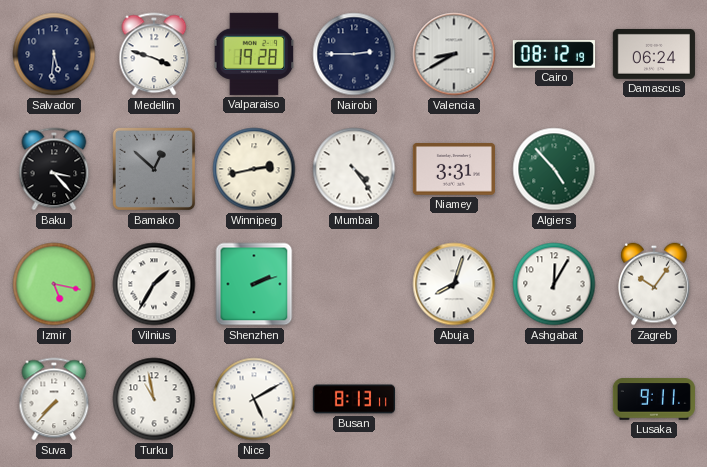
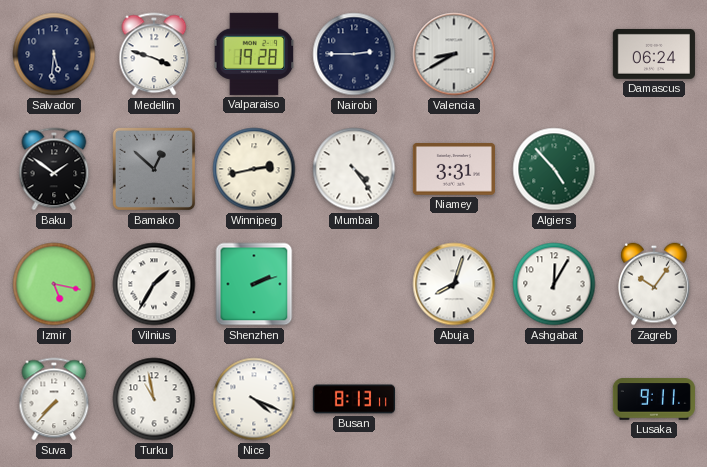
Cairo: 08:12 -> none (554, 54)
Baku: 3:23 -> 1:51 (54, 169)
Nice: 5:10 -> 4:19 (254, 399)
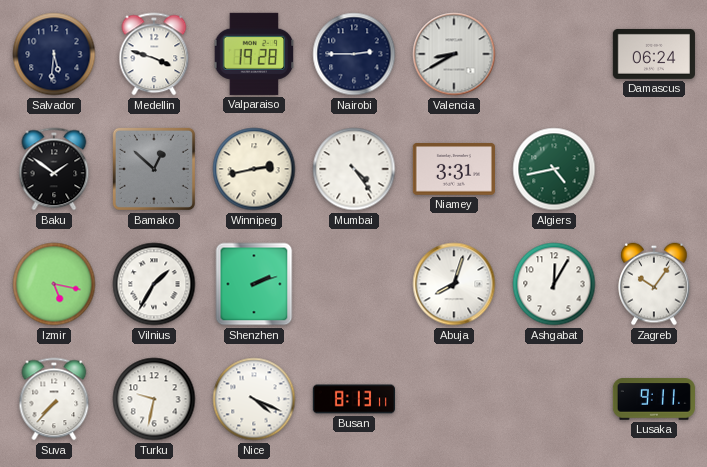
Algiers: 4:53 -> 4:43 (554, 169)
Turku: 10:58 -> 9:32 (154, 399)
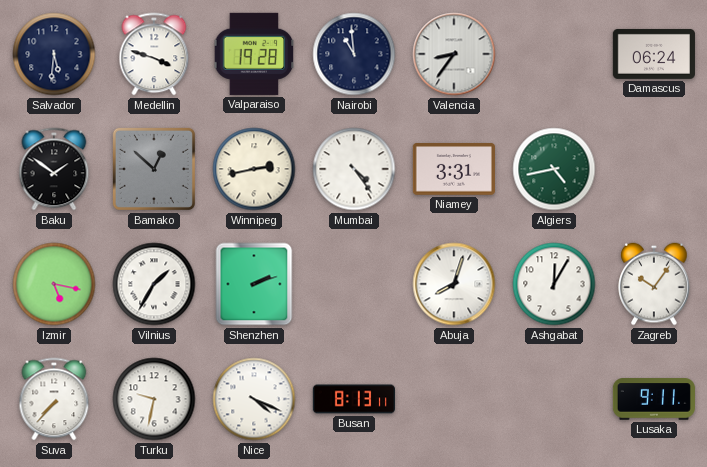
Nairobi: 2:45 -> 10:59 (354, 54)
Valencia: 8:40 -> 8:36 (454, 54)
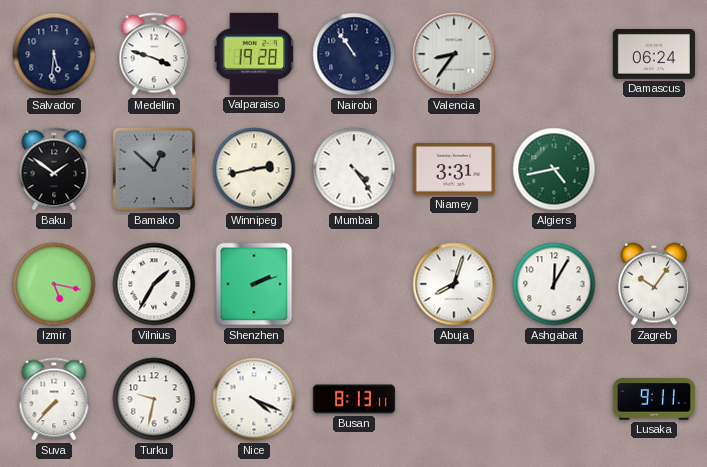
Nairobi: 10:59 -> 10:54 (354, 54)
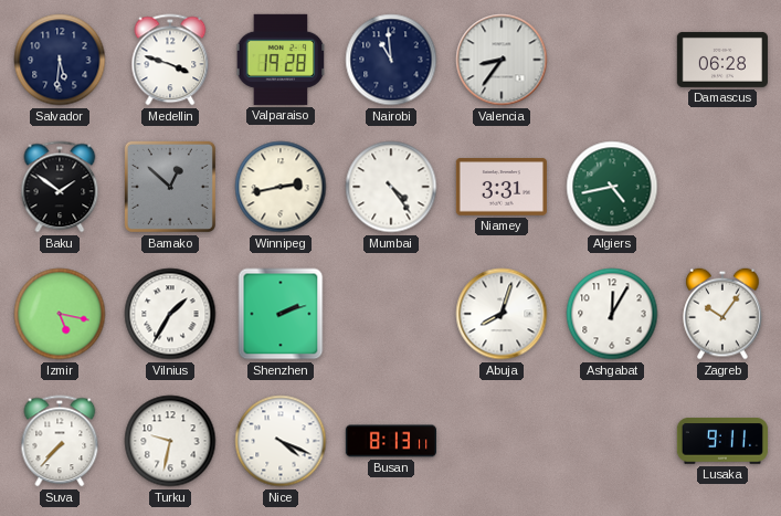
Nairobi: 10:54 -> 10:59 (391, 60)
Damascus: 06:24 -> 06:28 (722, 60)
